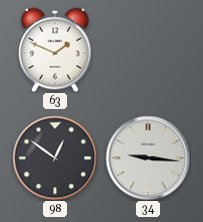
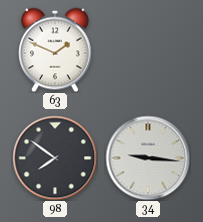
98: 12:51 -> 7:51 (55, 158)
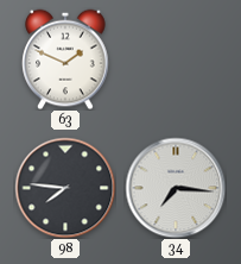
98: 7:51 -> 7:46 (65, 188)
34: 9:16 -> 7:16 (176, 188)
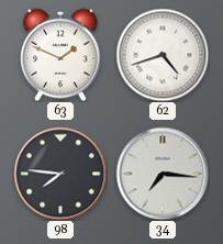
62: none -> 4:42 (163, 55)
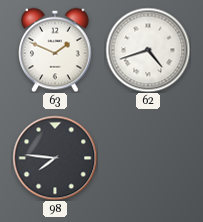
34: 7:16 -> none (163, 174)
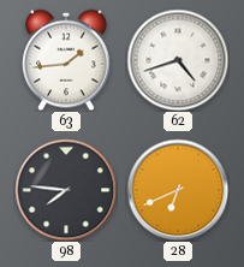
63: 1:49 -> 1:44 (66, 60)
28: none -> 6:41 (178, 190)
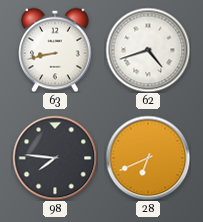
63: 1:44 -> 8:43 (55, 50)
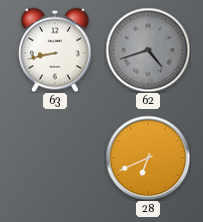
62 dial: white -> grey (148, 50)
98: 7:46 -> none (55, 158)
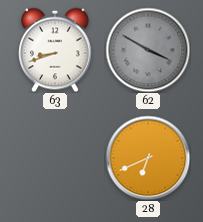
63: 8:43 -> 8:42 (55, 50)
62: 4:42 -> 3:50 (148, 50)
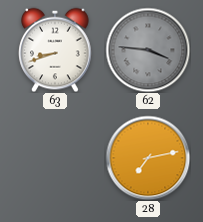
62: 3:50 -> 3:46 (148, 50)
28: 6:41 -> 7:13 (148, 158)
